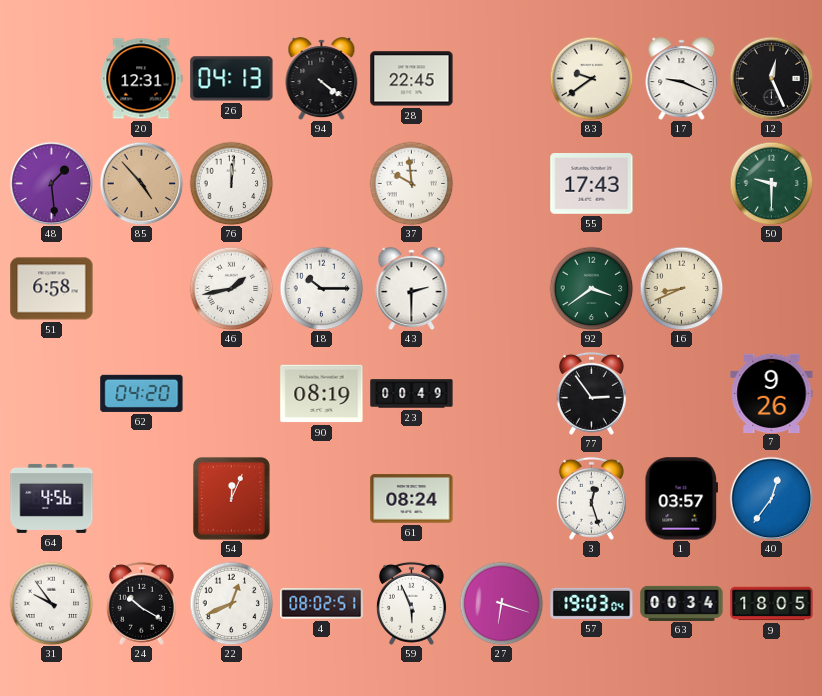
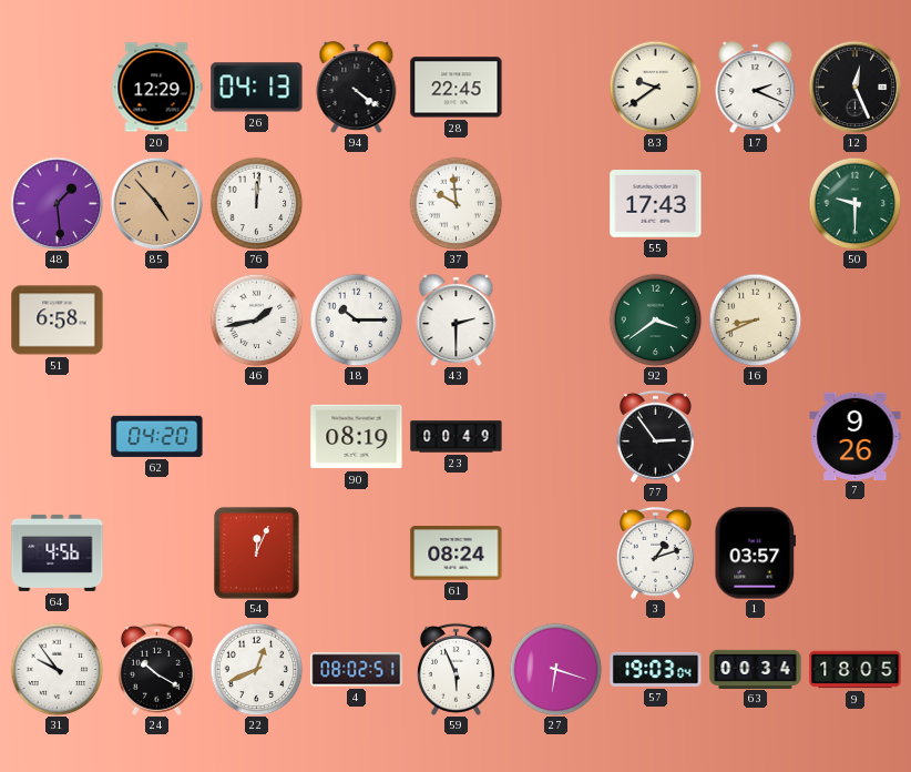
20: 12:31 -> 12:29 (156, 88)
17: 9:19 -> 2:19 (756, 88)
3: 12:27 -> 1:12 (655, 552)
40: 12:36 -> none (771, 498)
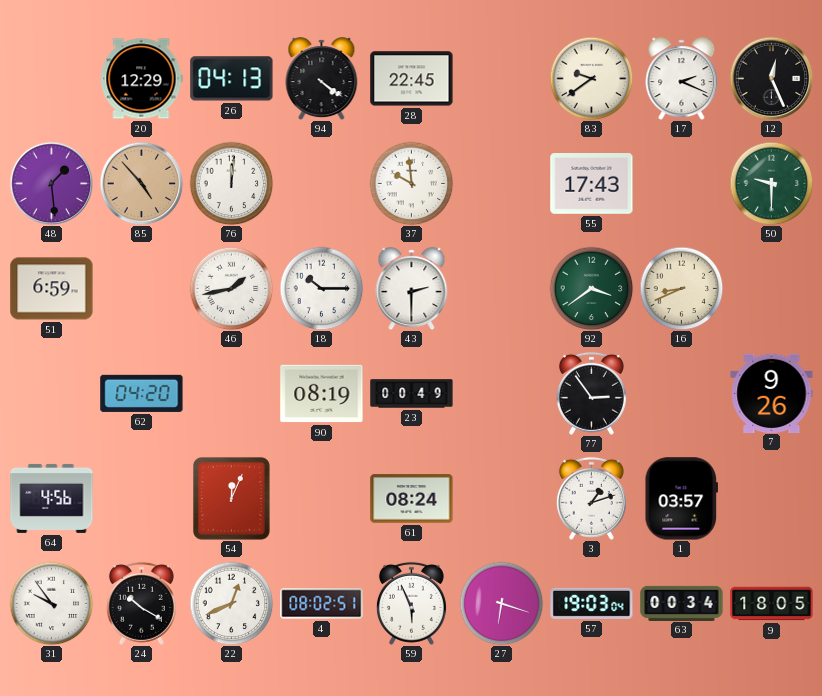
51: 6:58 -> 6:59 (52, 289)
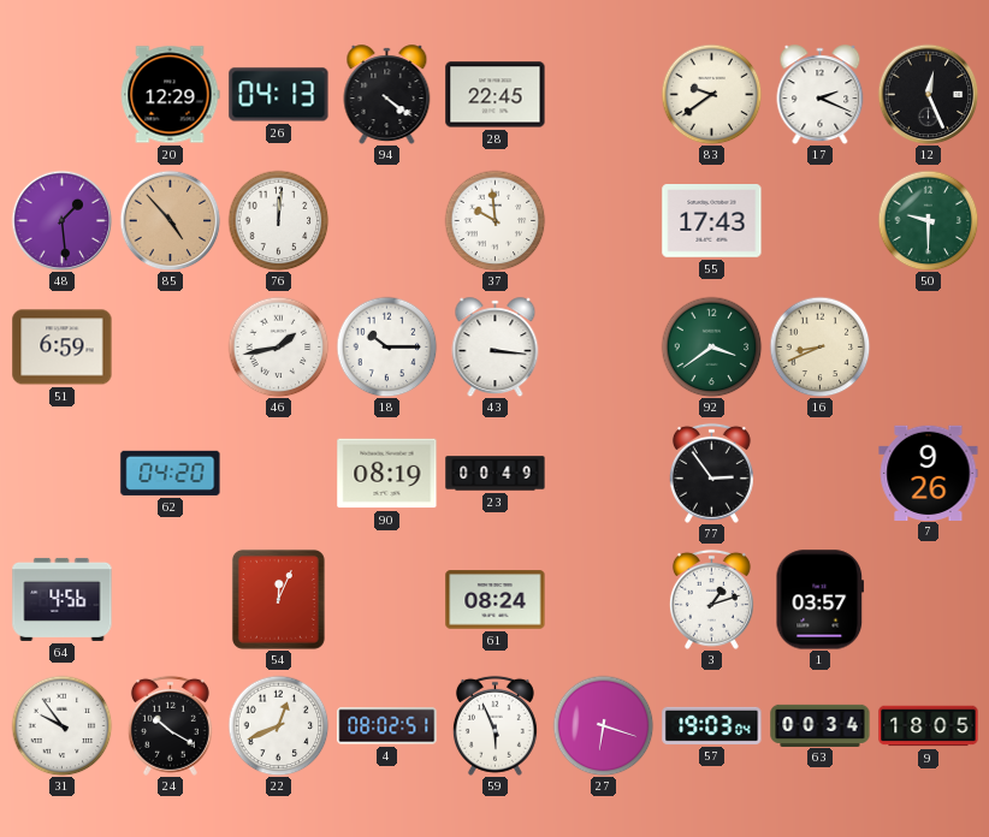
43: 2:30 -> 3:16 (496, 348)
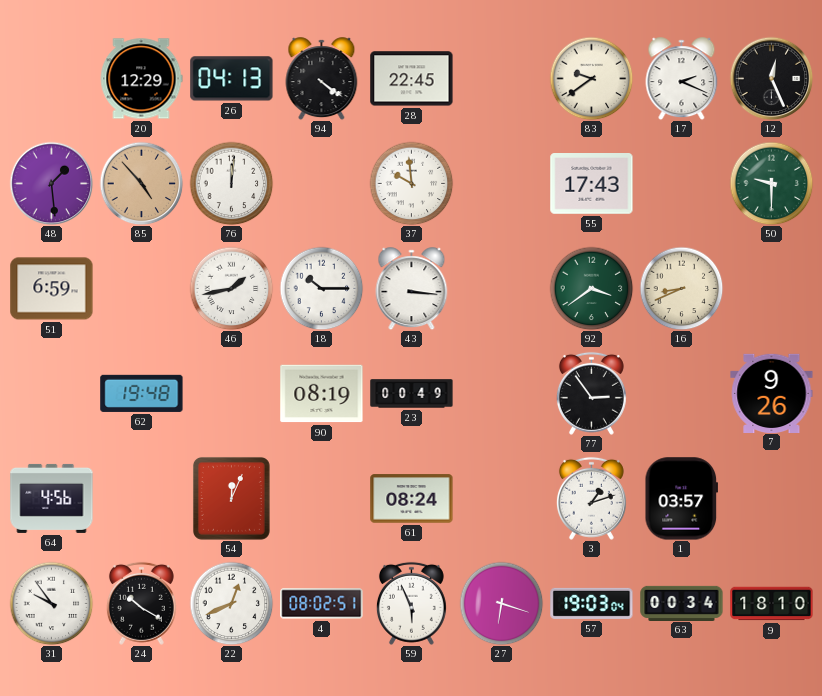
62: 04:20 -> 19:48 (142, 393)
9: 18:05 -> 18:10 (772, 604)
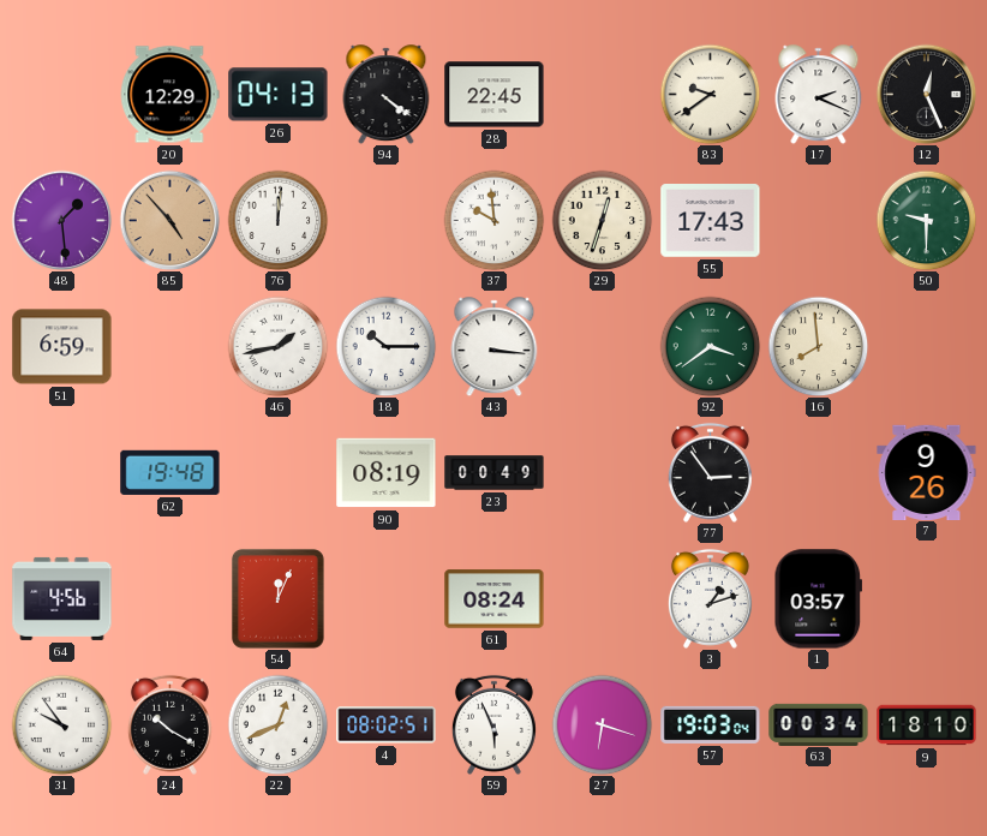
29: none -> 12:33 (602, 220)
16: 8:41 -> 7:59 (818, 346)
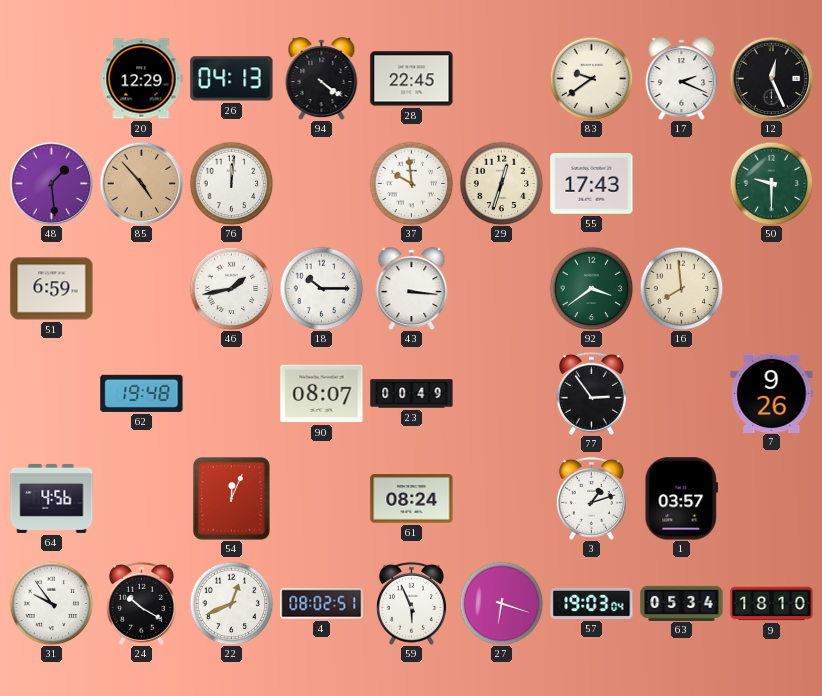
90: 08:19 -> 08:07 (322, 394)
63: 00:34 -> 05:34 (682, 603)
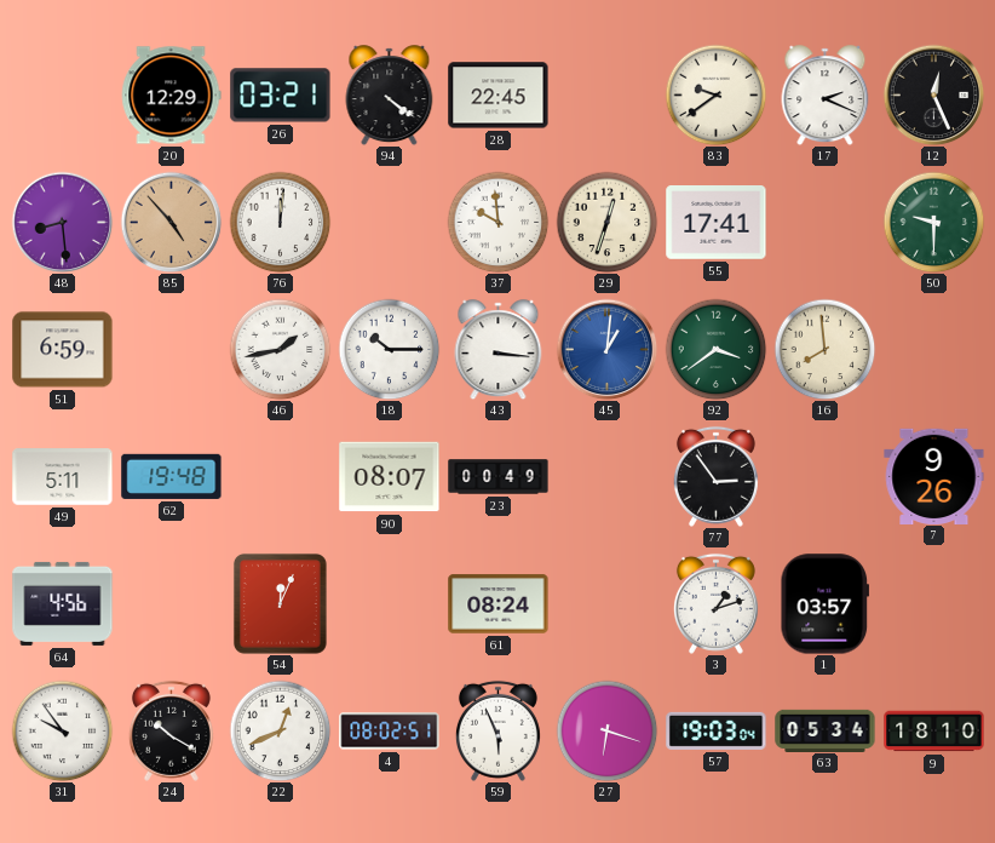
26: 04:13 -> 03:21 (281, 96)
48: 1:29 -> 8:29 (62, 222)
55: 17:43 -> 17:41 (717, 223)
45: none -> 1:01 (606, 349)
49: none -> 5:11 (63, 477)
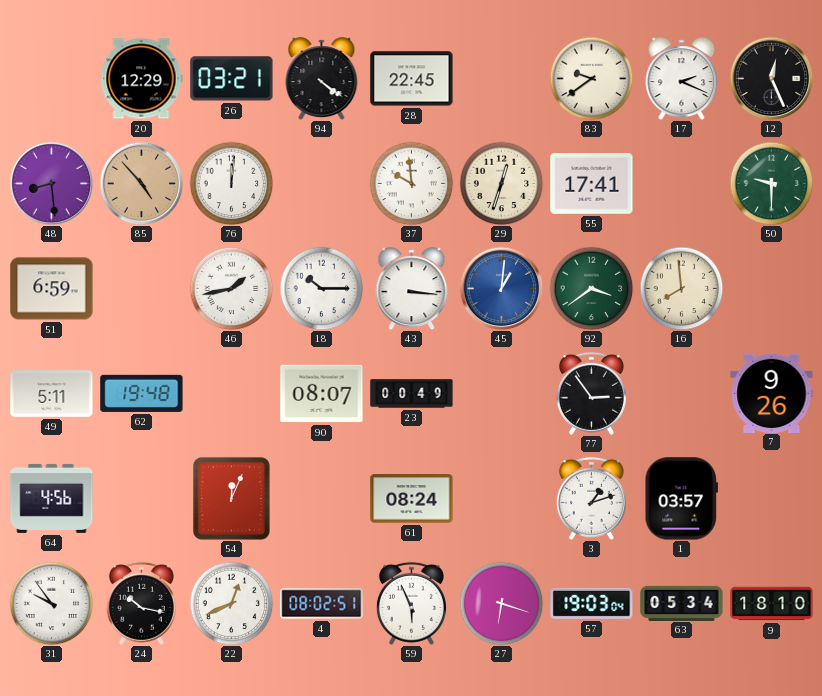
24: 10:20 -> 10:17 (141, 603)
